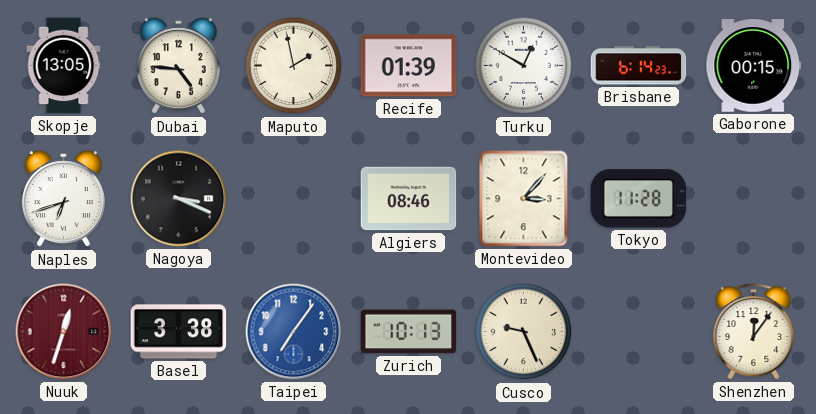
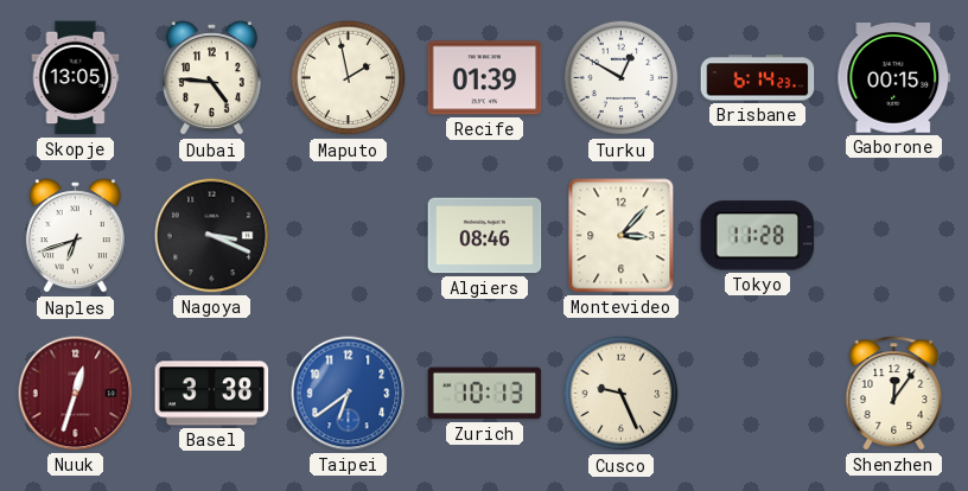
Taipei: 7:06 -> 6:39 (349, 394)
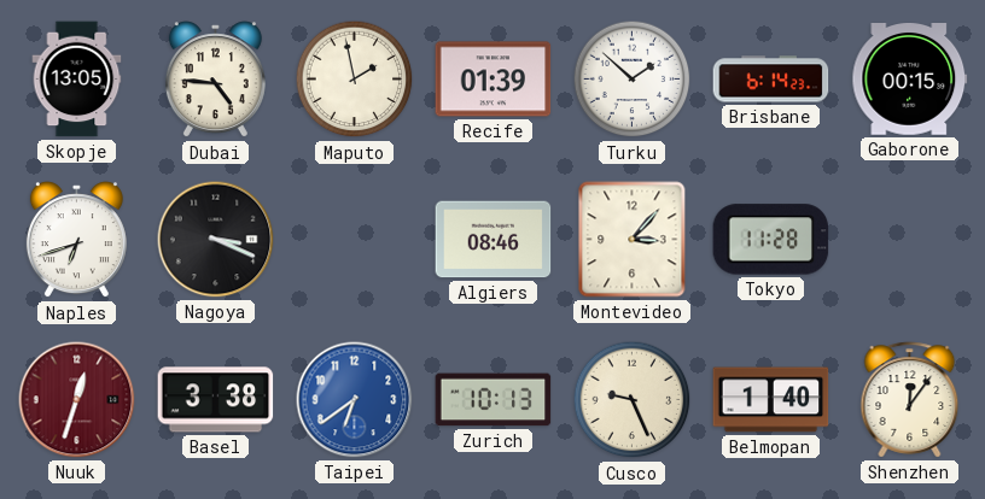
Turku: 12:50 -> 1:52 (633, 80)
Belmopan: none -> 1:40 (771, 400)
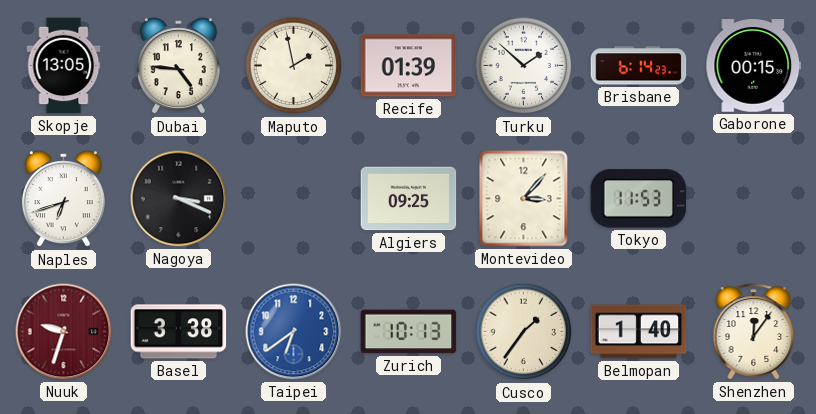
Algiers: 08:46 -> 09:25 (409, 199)
Tokyo: 11:28 -> 11:53 (639, 199)
Nuuk: 12:33 -> 9:33 (64, 332)
Cusco: 9:26 -> 1:36 (524, 332)
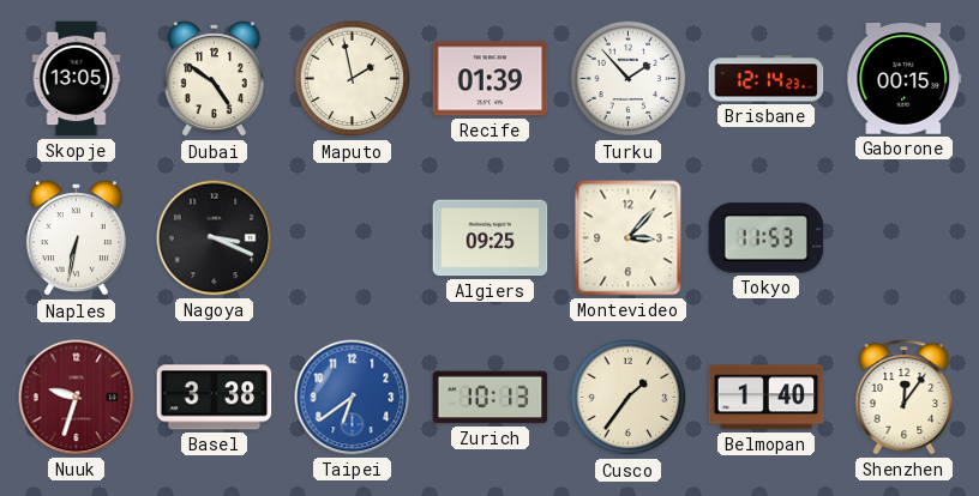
Dubai: 4:46 -> 4:51 (214, 79)
Turku: 1:52 -> 1:53 (629, 79)
Brisbane: 6:14 -> 12:14 (767, 79)
Naples: 6:42 -> 6:32 (76, 238)
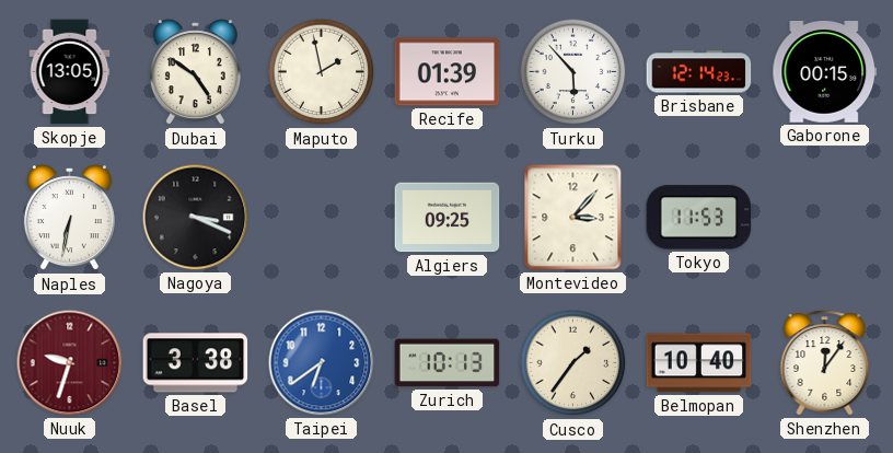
Turku: 1:53 -> 5:53 (573, 72)
Belmopan: 1:40 -> 10:40 (699, 363)
